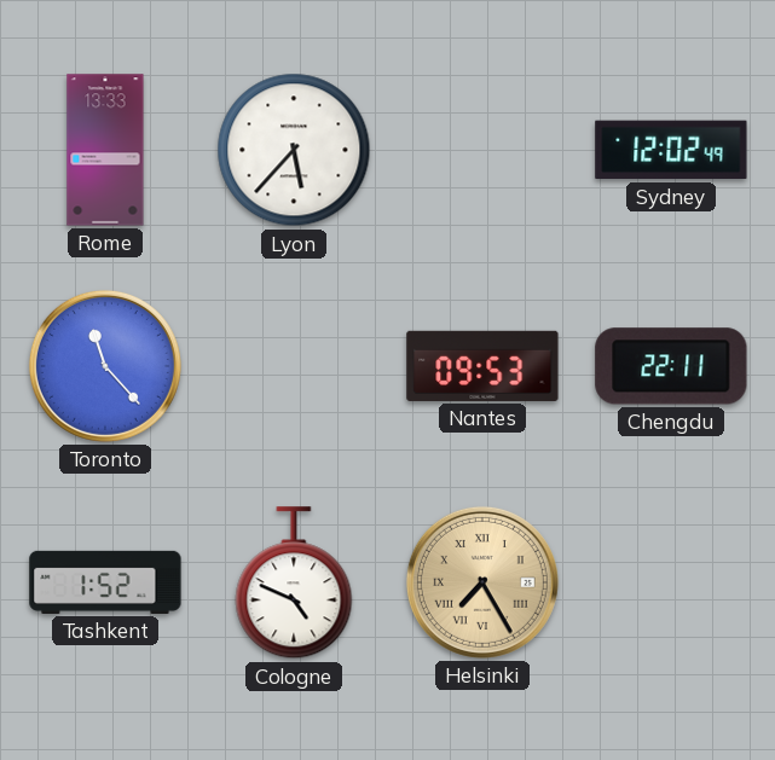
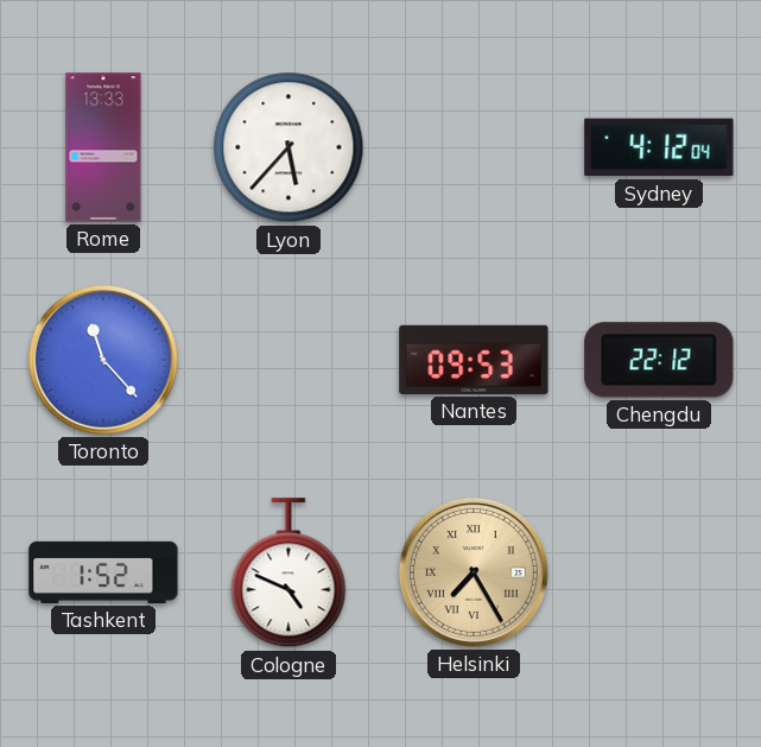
Sydney: 12:02 -> 4:12 (659, 147)
Chengdu: 22:11 -> 22:12 (659, 360)
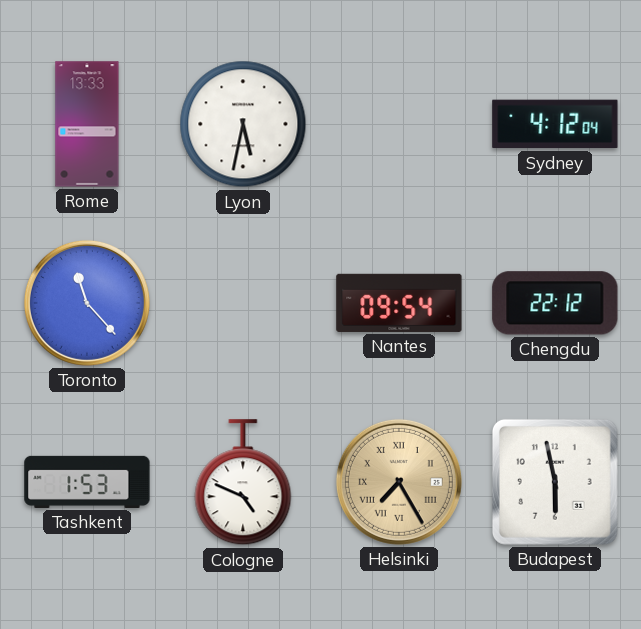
Lyon: 5:37 -> 5:32 (243, 124)
Nantes: 09:53 -> 09:54 (399, 303)
Tashkent: 1:52 -> 1:53 (87, 482)
Budapest: none -> 5:58 (555, 482)
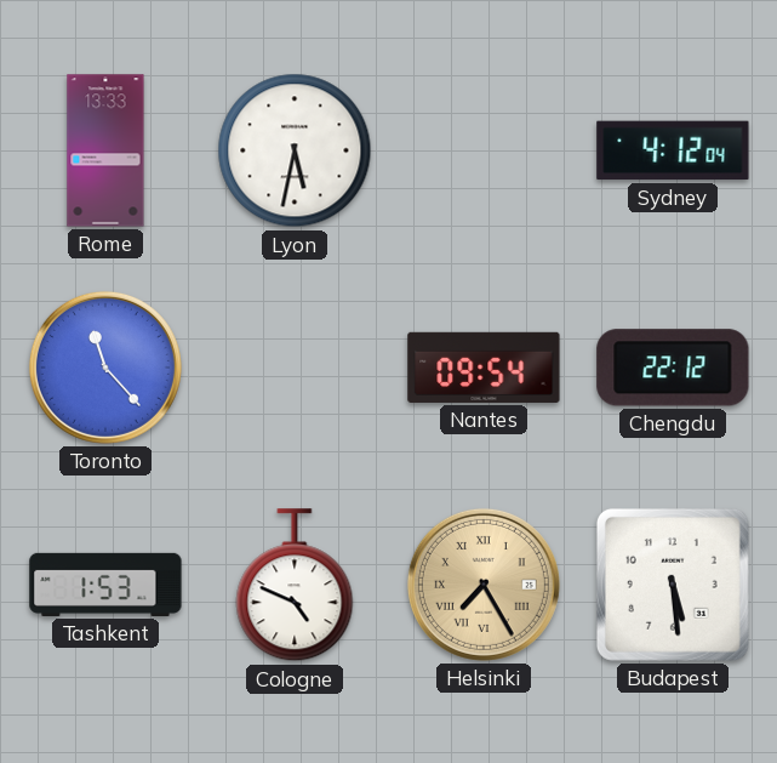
Budapest: 5:58 -> 5:29 (673, 585)
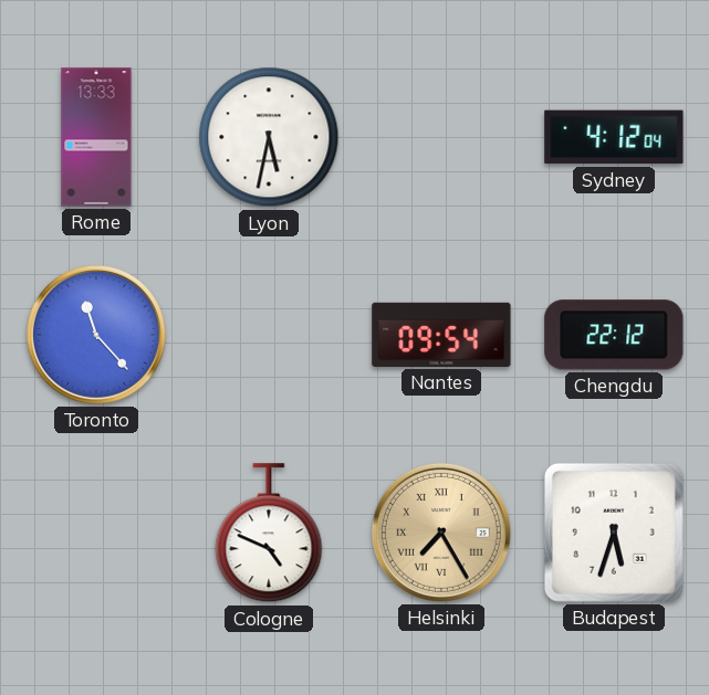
Tashkent: 1:53 -> none (105, 585)
Budapest: 5:29 -> 5:33 (614, 533)
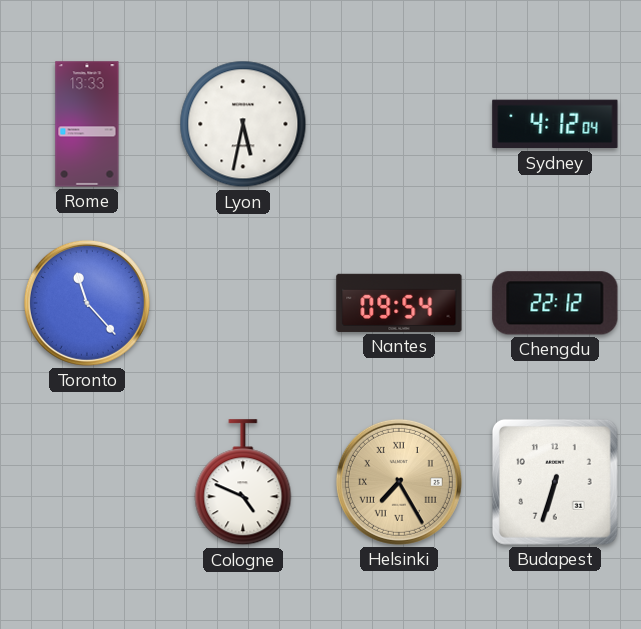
Budapest: 5:33 -> 6:33 (555, 482)
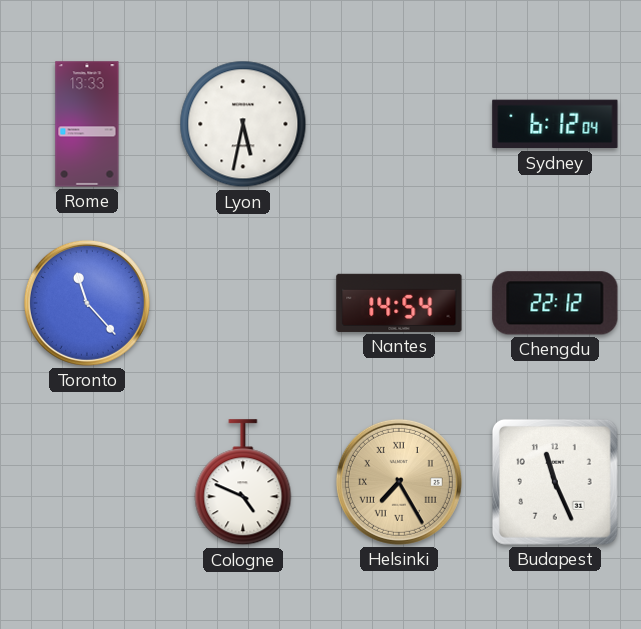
Sydney: 4:12 -> 6:12 (555, 124)
Nantes: 09:54 -> 14:54 (399, 303)
Budapest: 6:33 -> 11:26 (555, 482)
